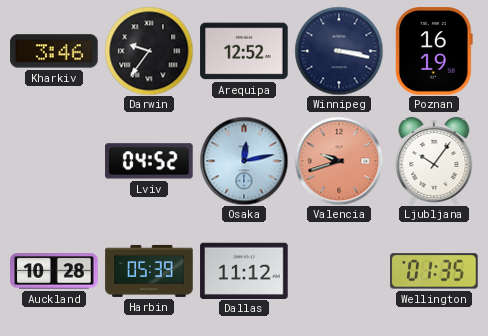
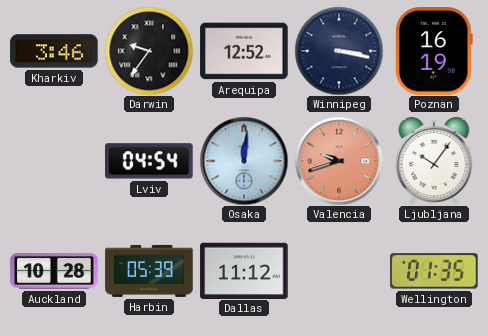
Lviv: 04:52 -> 04:54 (149, 161)
Osaka: 12:13 -> 12:01 (244, 161)
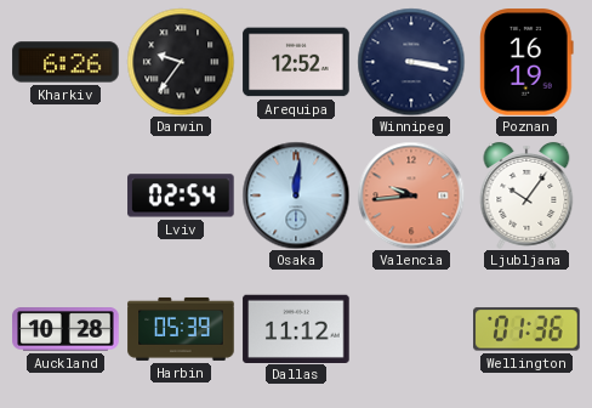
Kharkiv: 3:46 -> 6:26 (66, 62)
Lviv: 04:54 -> 02:54 (181, 195)
Valencia: 9:42 -> 9:44 (411, 195)
Wellington: 01:35 -> 01:36 (526, 329)
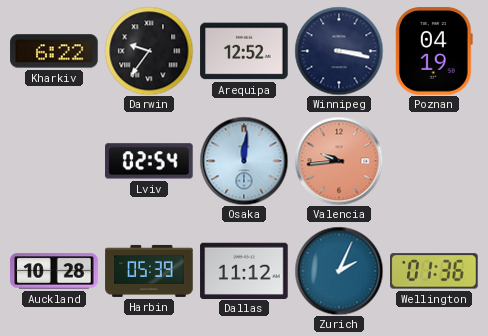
Kharkiv: 6:26 -> 6:22 (54, 51)
Poznan: 16:19 -> 04:19 (435, 51)
Ljubljana: 10:06 -> none (526, 195)
Zurich: none -> 2:04 (339, 271)
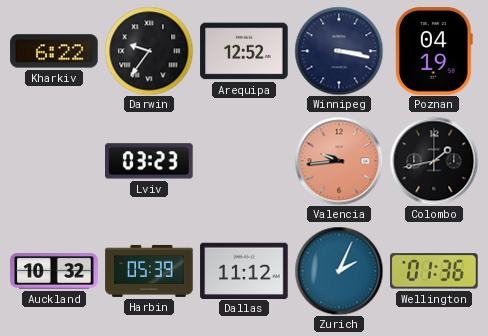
Lviv: 02:54 -> 03:23 (149, 161)
Osaka: 12:01 -> none (244, 161)
Colombo: none -> 1:43 (434, 161)
Auckland: 10:28 -> 10:32 (54, 271)
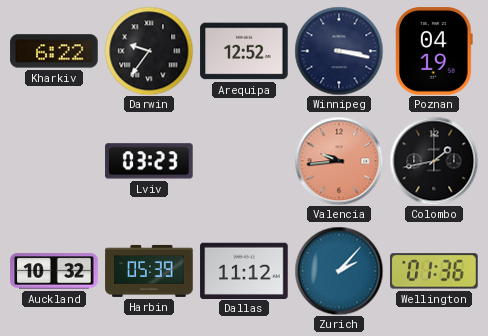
Zurich: 2:04 -> 2:07 (339, 271)
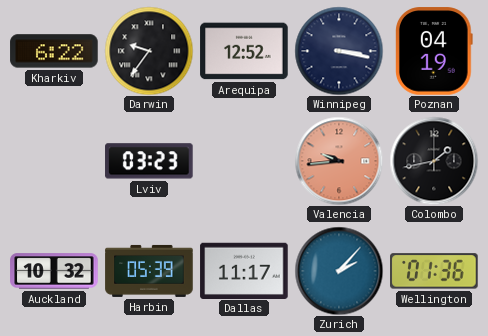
Dallas: 11:12 -> 11:17 (244, 270)
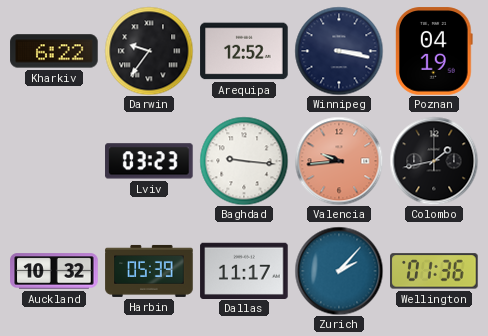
Baghdad: none -> 9:16 (244, 161)
